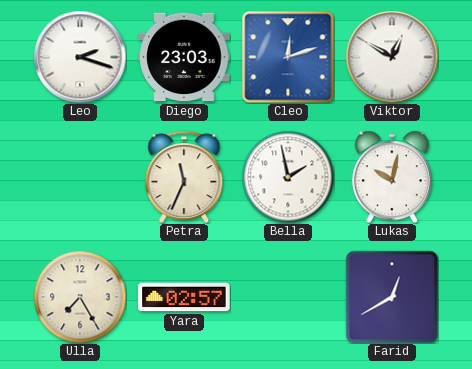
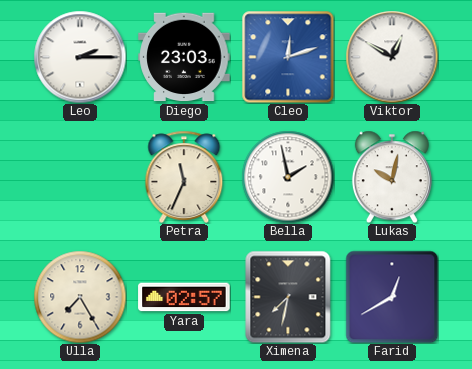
Leo: 2:18 -> 2:15 (80, 57)
Ximena: none -> 7:32 (288, 297)
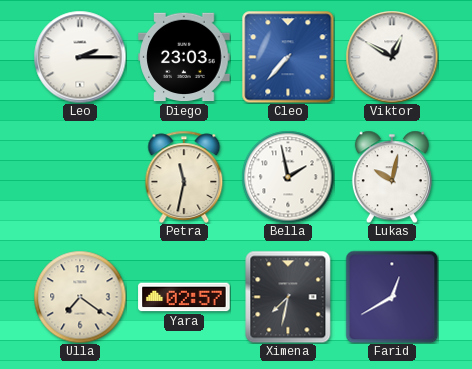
Cleo: 12:12 -> 7:37 (288, 57)
Petra: 11:34 -> 11:32 (184, 176)
Ulla: 7:25 -> 7:21 (80, 297)
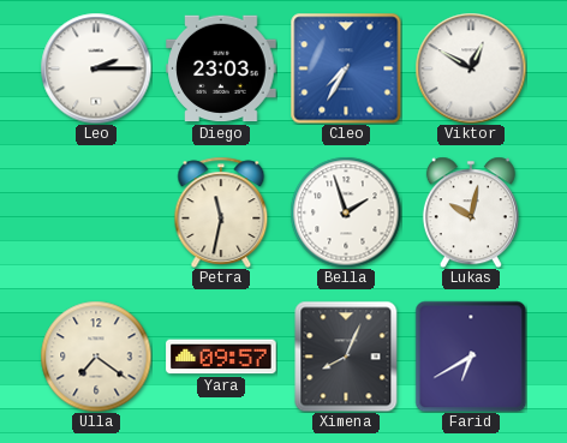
Cleo: 7:37 -> 7:35 (346, 68)
Bella: 1:58 -> 1:57 (346, 212)
Yara: 02:57 -> 09:57 (221, 357)
Ximena: 7:32 -> 8:04 (346, 357)
Farid: 12:40 -> 6:40 (471, 357)
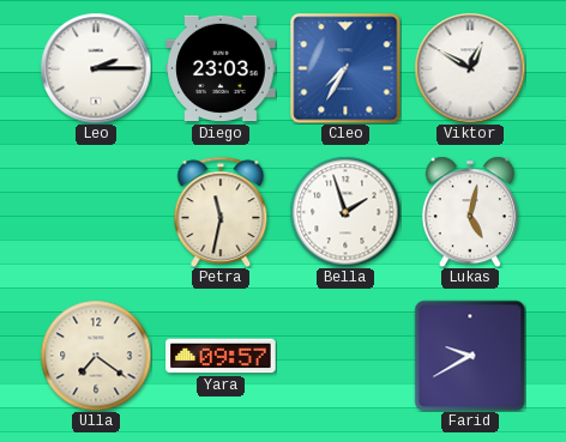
Lukas: 10:02 -> 5:02 (470, 212)
Ximena: 8:04 -> none (346, 357)
Farid: 6:40 -> 9:40 (470, 356)
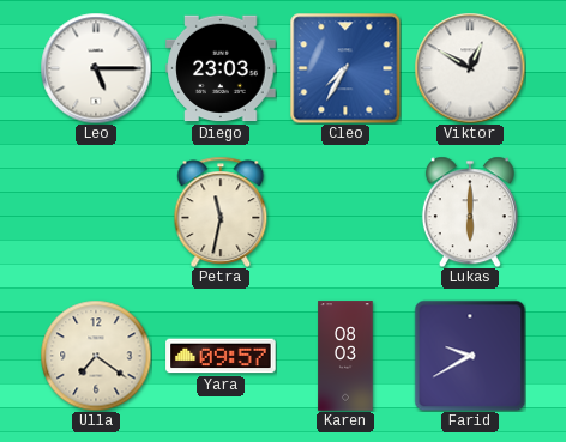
Leo: 2:15 -> 5:15 (96, 68)
Bella: 1:57 -> none (345, 212)
Lukas: 5:02 -> 6:00 (470, 212)
Karen: none -> 08:03 (345, 356)
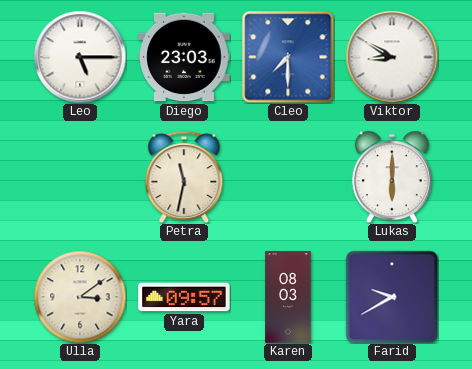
Cleo: 7:35 -> 7:30 (288, 57)
Viktor: 12:50 -> 8:50 (392, 57)
Ulla: 7:21 -> 3:09 (80, 297)
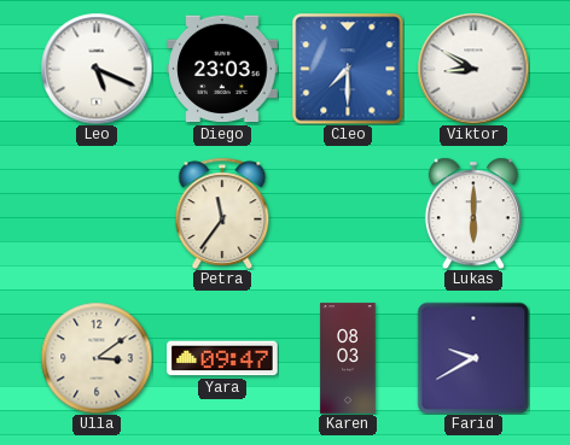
Leo: 5:15 -> 5:19 (97, 69)
Petra: 11:32 -> 11:36 (222, 212)
Yara: 09:57 -> 09:47 (222, 358)
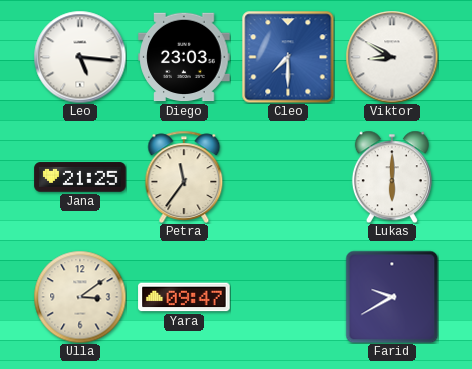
Leo: 5:19 -> 5:16 (80, 57)
Jana: none -> 21:25 (80, 177)
Karen: 08:03 -> none (348, 358)
